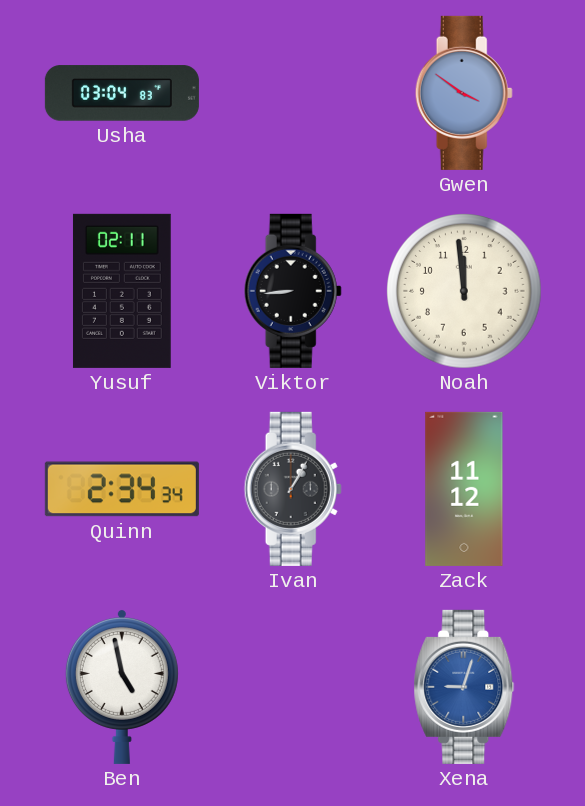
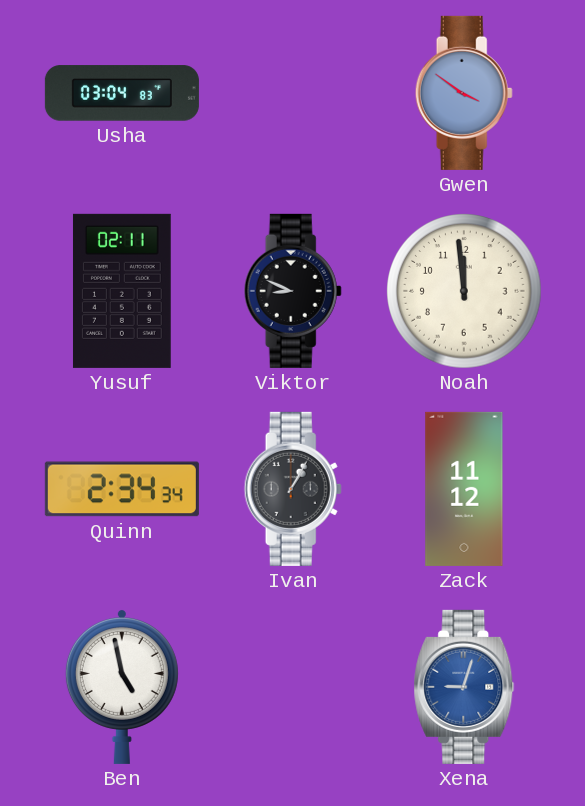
Viktor: 8:44 -> 8:49 (293, 291)
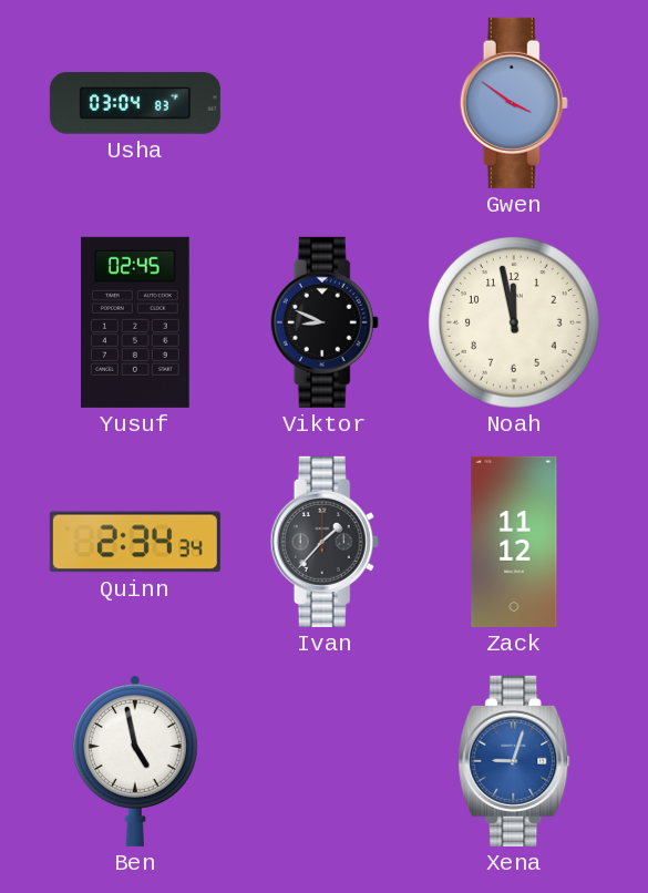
Yusuf: 02:11 -> 02:45 (135, 322)
Noah: 11:59 -> 11:58 (515, 324)
Ivan: 1:05 -> 1:37 (325, 542)
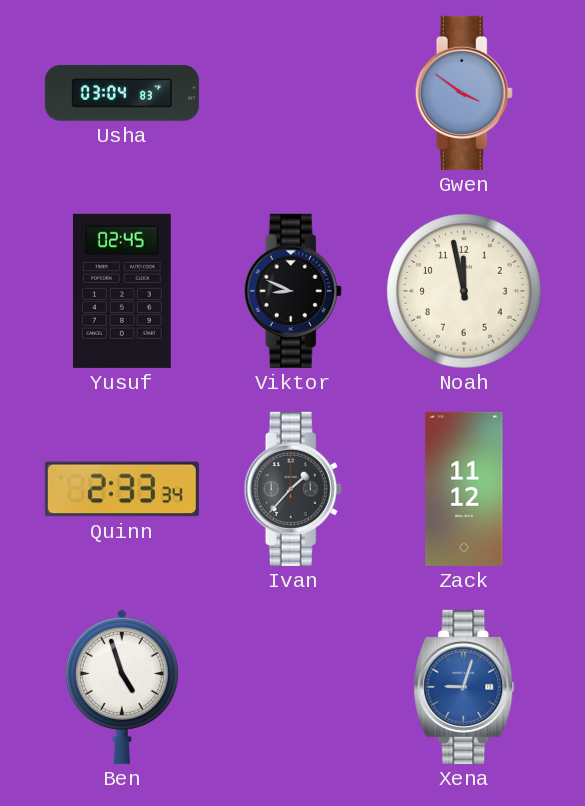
Quinn: 2:34 -> 2:33 (122, 489)
Ben: 4:58 -> 4:57 (122, 687)
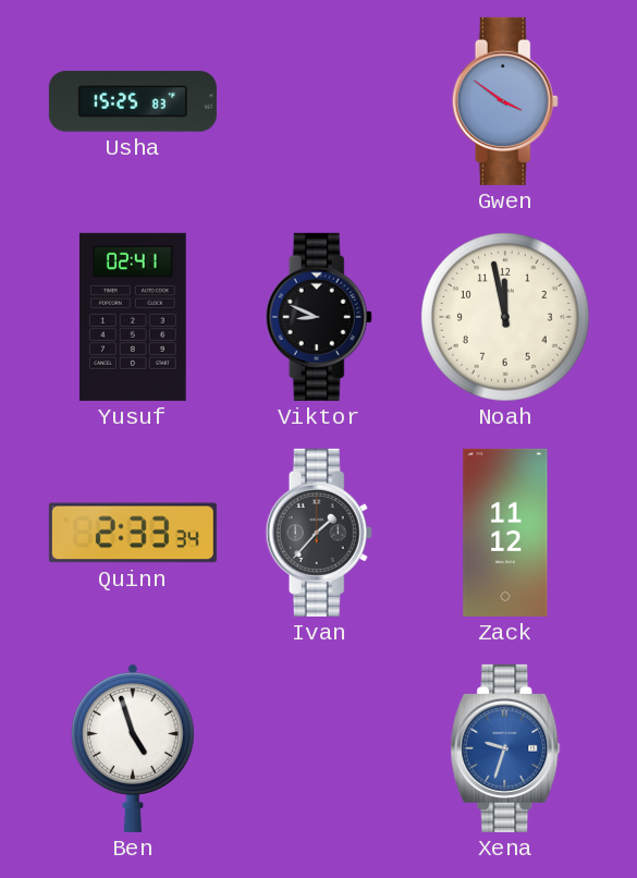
Usha: 03:04 -> 15:25 (133, 101)
Yusuf: 02:45 -> 02:41 (133, 317)
Xena: 9:03 -> 9:33 (505, 748)
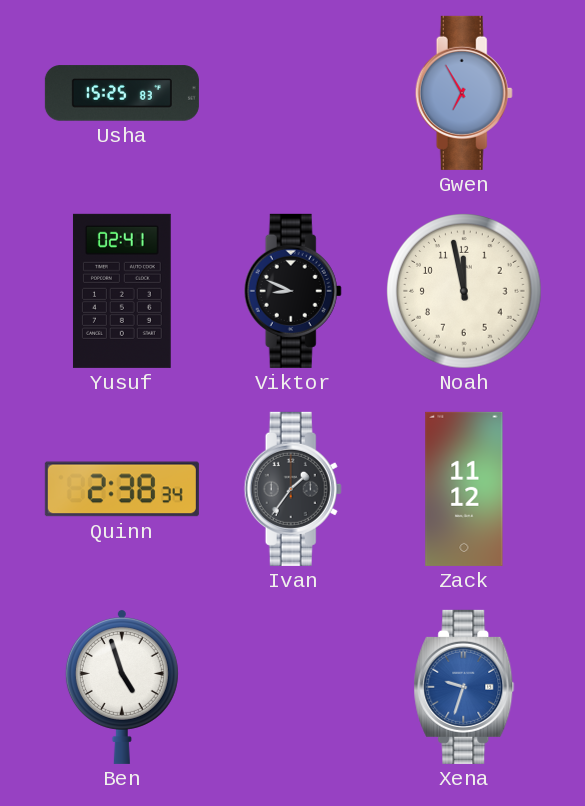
Gwen: 3:51 -> 6:55 (464, 93)
Quinn: 2:33 -> 2:38 (122, 489)
Ivan: 1:37 -> 1:36 (293, 489)
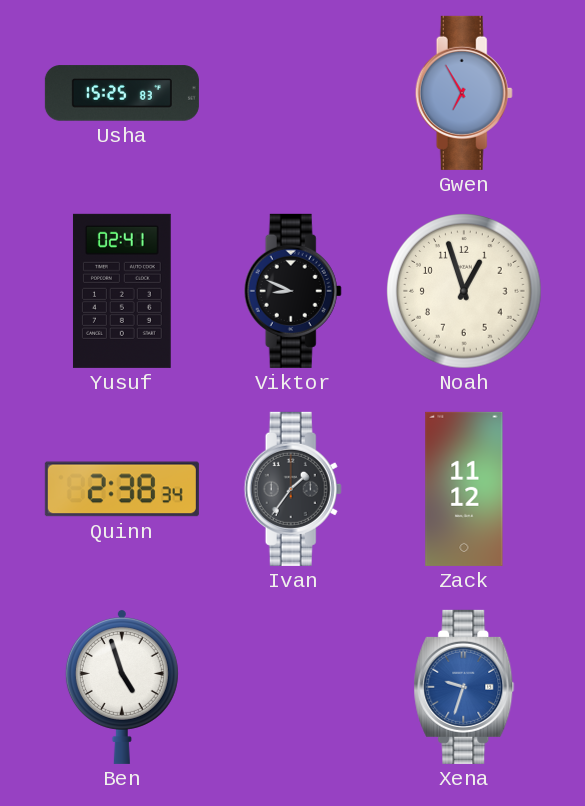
Noah: 11:58 -> 12:57 (465, 292)
